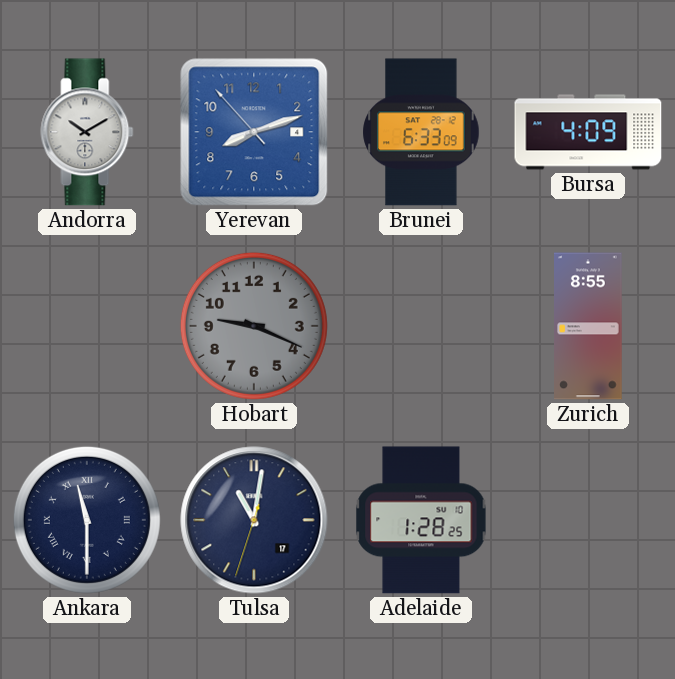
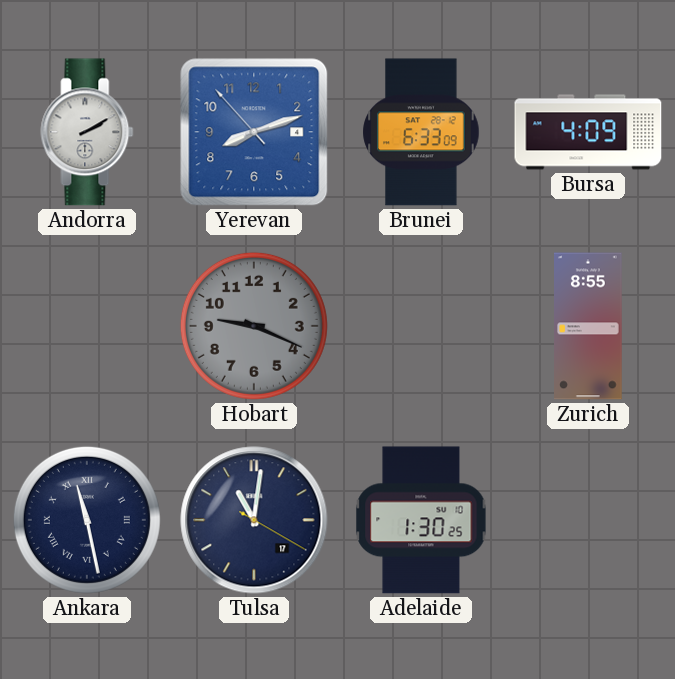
Andorra: 10:10 -> 2:10 (87, 132)
Ankara: 11:30 -> 11:28 (87, 520)
Tulsa: 11:01:33 -> 11:01:20 (254, 520)
Adelaide: 1:28 -> 1:30 (421, 520)
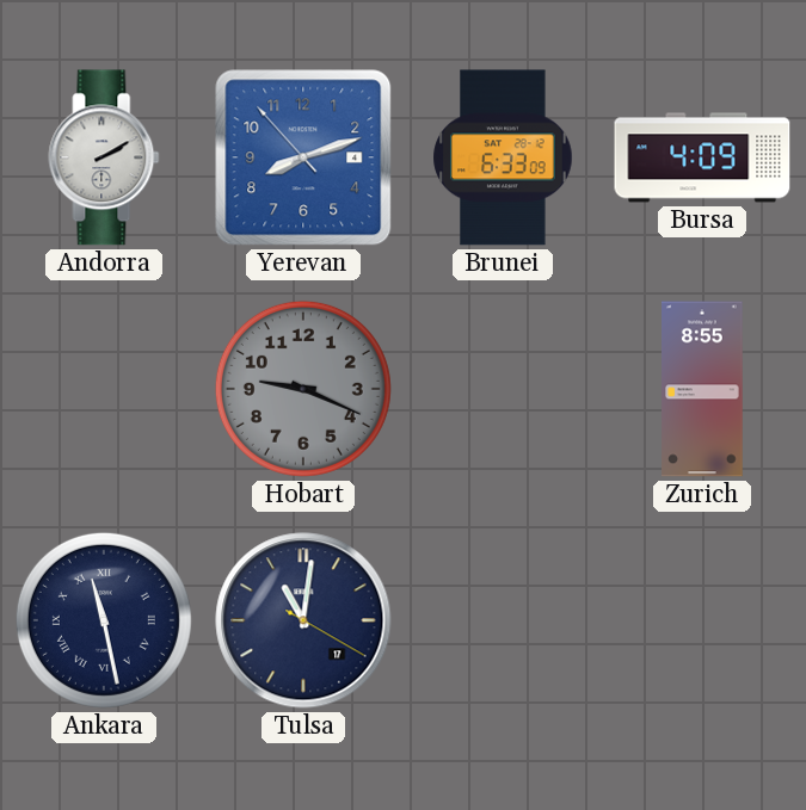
Adelaide: 1:30 -> none (421, 520)
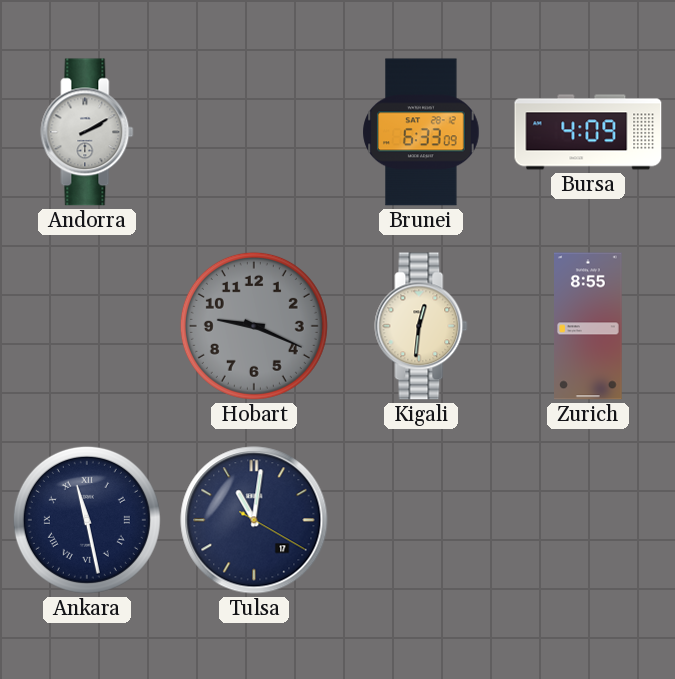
Yerevan: 8:11 -> none (303, 157)
Kigali: none -> 12:31 (421, 326)
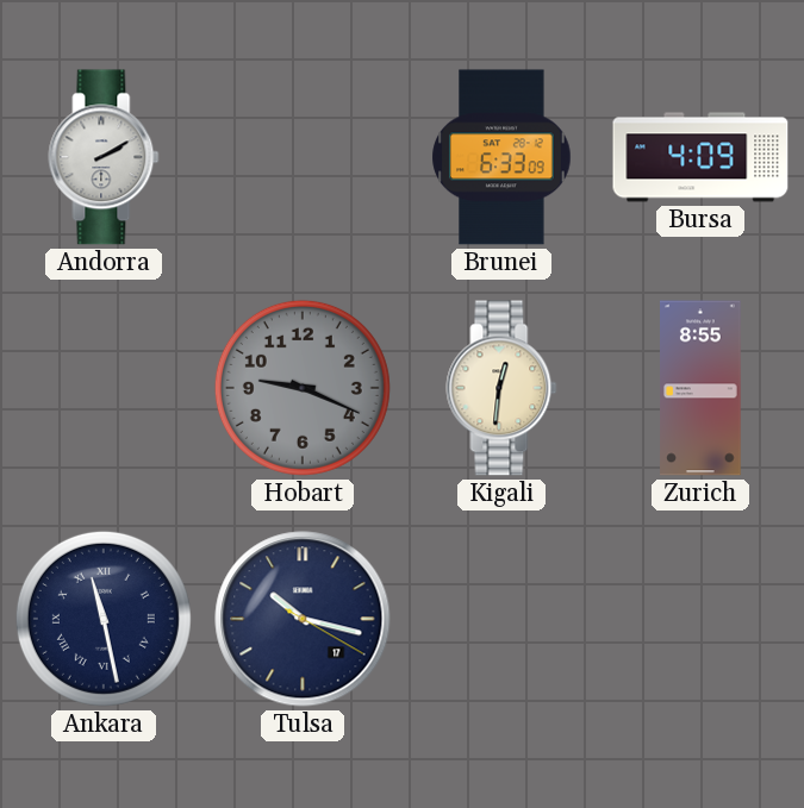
Tulsa: 11:01 -> 10:17 (303, 619)
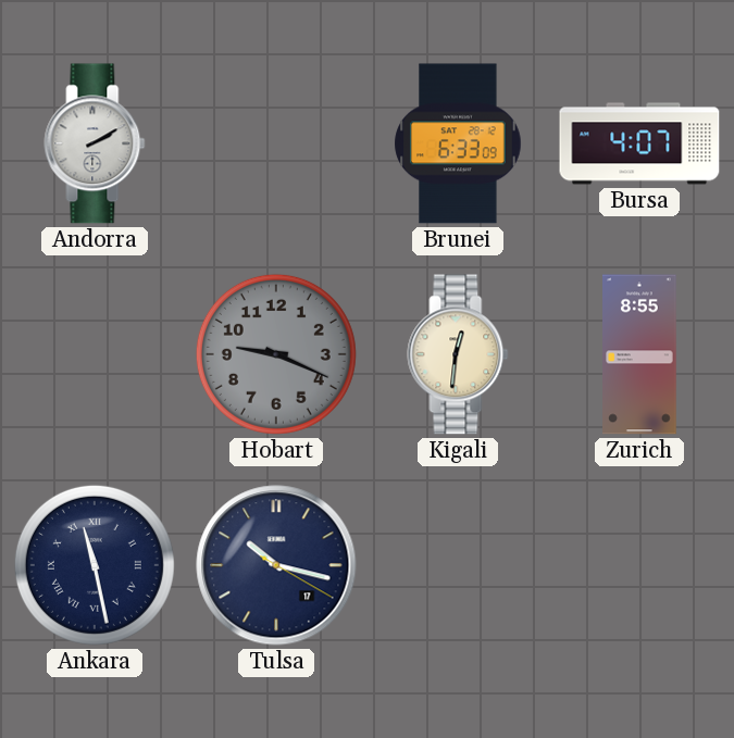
Bursa: 4:09 -> 4:07 (639, 143)
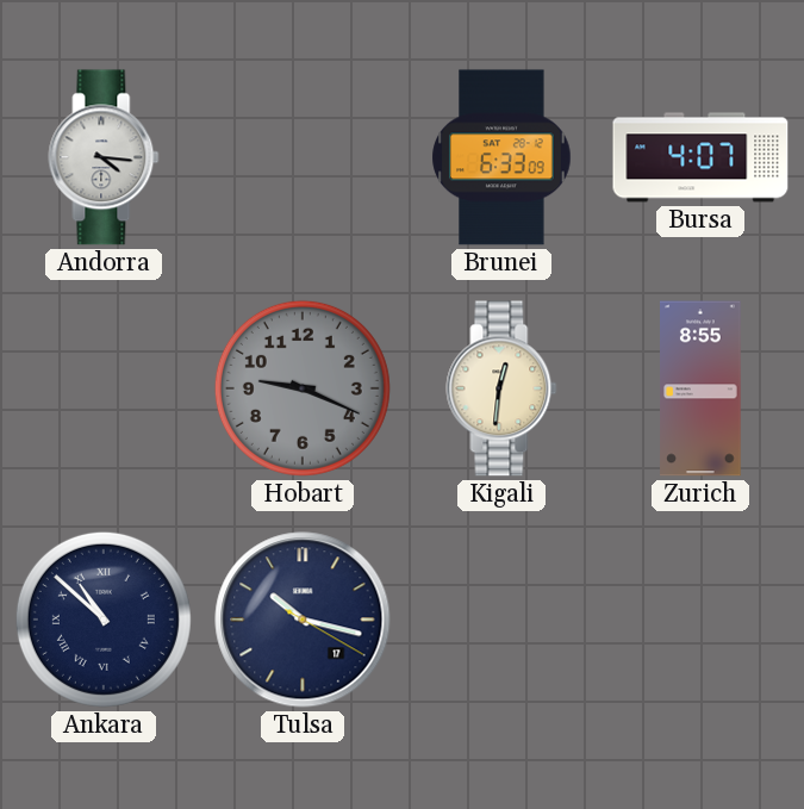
Andorra: 2:10 -> 4:16 (104, 157)
Ankara: 11:28 -> 10:52 (104, 620)
